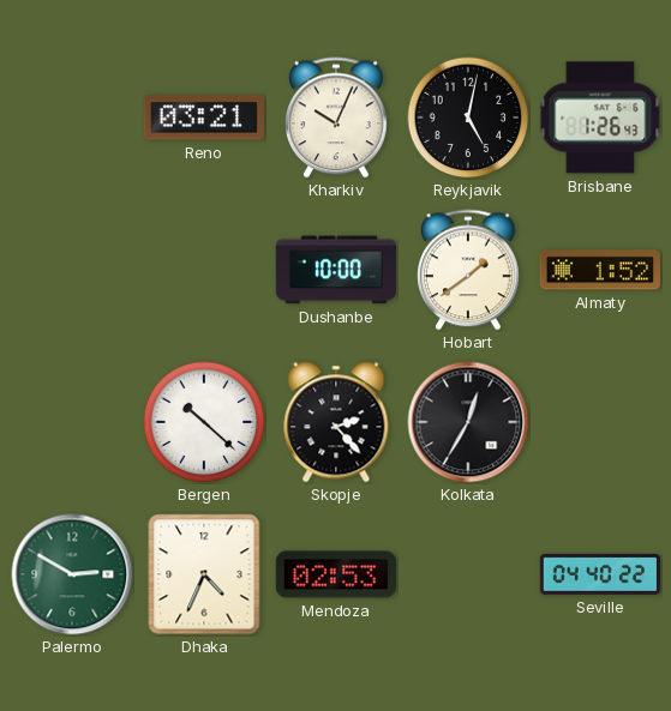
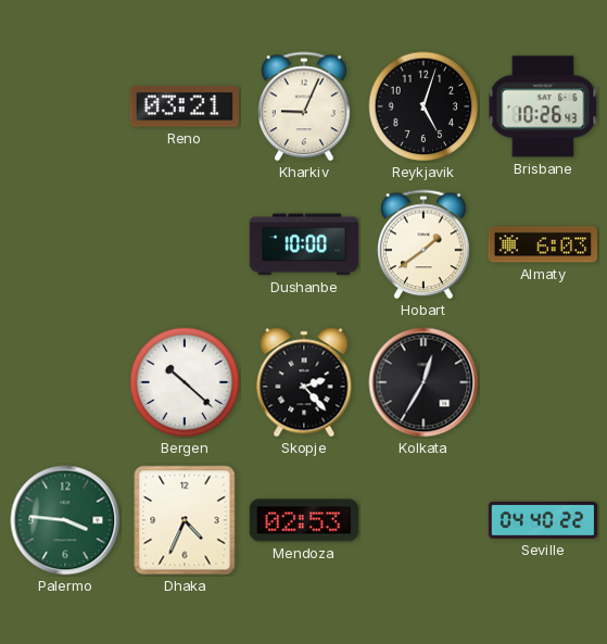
Kharkiv: 10:04 -> 9:04 (305, 106)
Reykjavik: 5:02 -> 5:03 (423, 106)
Brisbane: 1:26 -> 10:26 (543, 106)
Almaty: 1:52 -> 6:03 (542, 244)
Palermo: 2:50 -> 3:46 (65, 520)
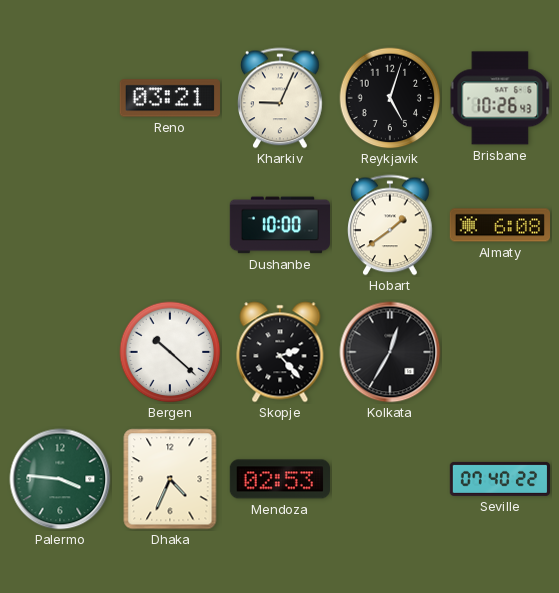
Almaty: 6:03 -> 6:08 (499, 225)
Seville: 04:40 -> 07:40 (500, 479)
